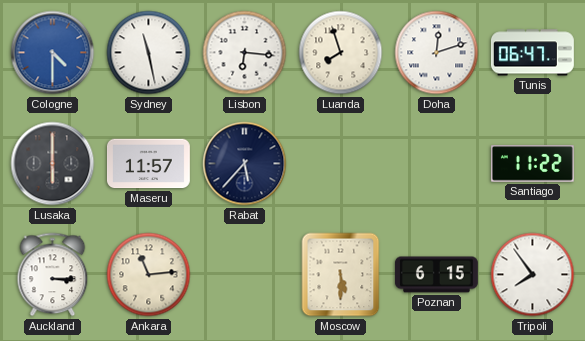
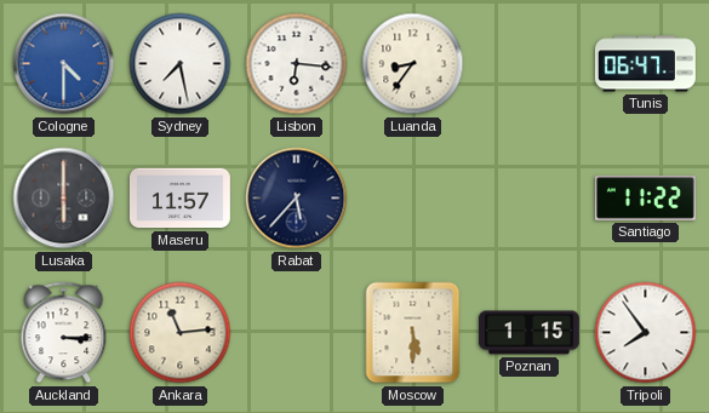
Sydney: 11:28 -> 7:28 (181, 64)
Luanda: 7:57 -> 8:36 (413, 64)
Doha: 12:12 -> none (437, 53)
Poznan: 6:15 -> 1:15 (528, 333)
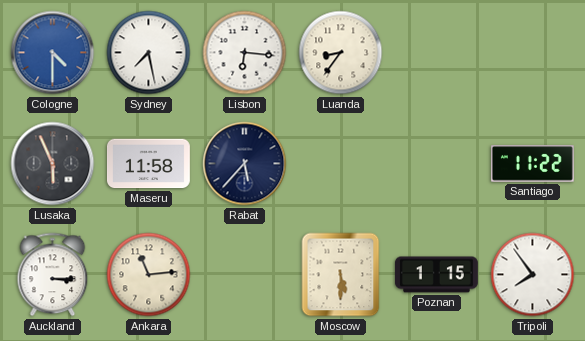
Tunis: 06:47 -> none (645, 64)
Lusaka: 6:00 -> 5:56 (53, 164)
Maseru: 11:57 -> 11:58 (148, 164)
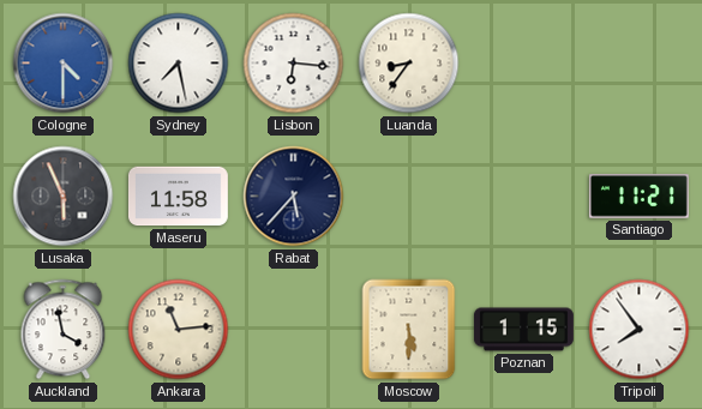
Santiago: 11:22 -> 11:21 (638, 197)
Auckland: 3:15 -> 3:58 (64, 330)
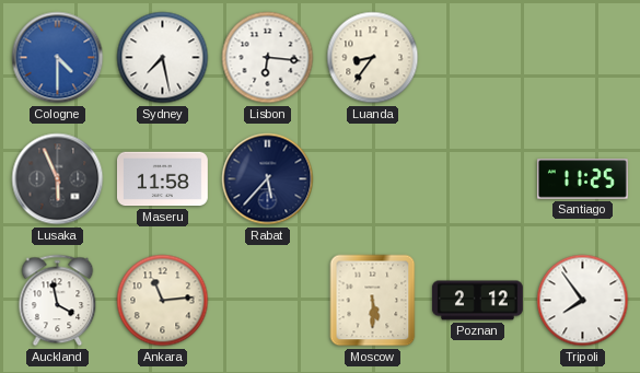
Santiago: 11:21 -> 11:25 (582, 179)
Poznan: 1:15 -> 2:12 (477, 301)
